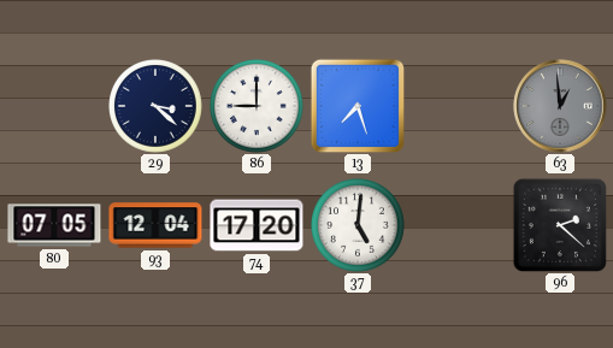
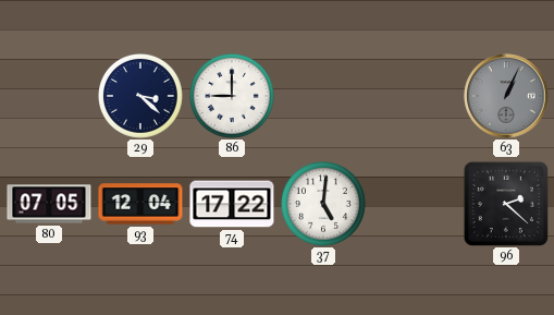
13: 7:27 -> none (358, 106)
63: 12:59 -> 1:04 (506, 96)
74: 17:20 -> 17:22 (232, 204)
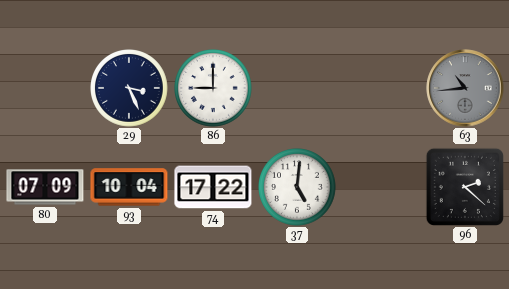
29: 3:22 -> 3:26 (130, 89)
63: 1:04 -> 10:44 (465, 88)
80: 07:05 -> 07:09 (45, 187)
93: 12:04 -> 10:04 (129, 187)
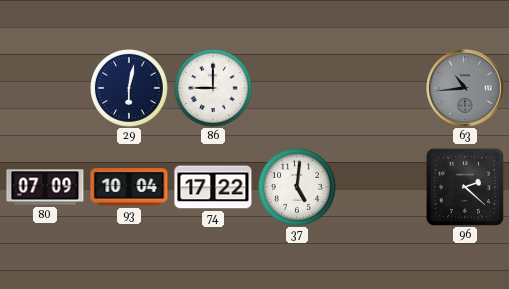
29: 3:26 -> 6:02 (130, 89)
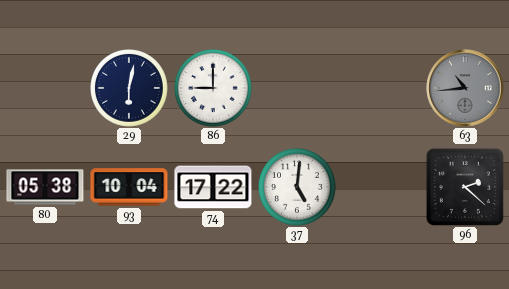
80: 07:09 -> 05:38 (45, 187)
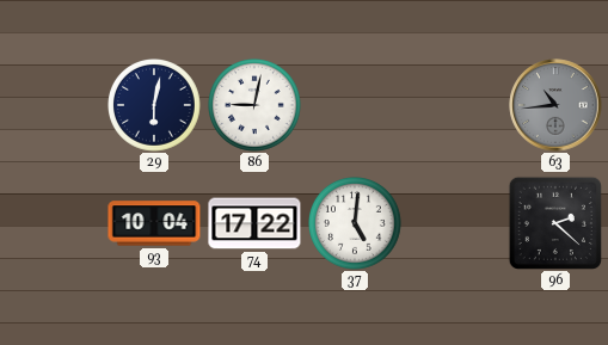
86: 9:00 -> 9:02 (256, 106)
80: 05:38 -> none (45, 187)
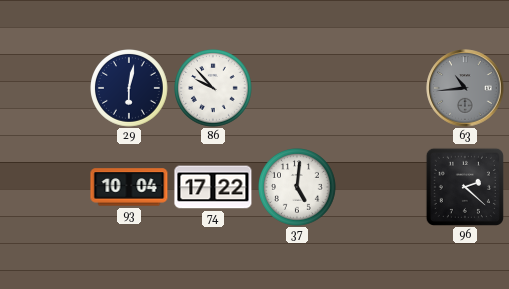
86: 9:02 -> 9:53 (214, 89)
